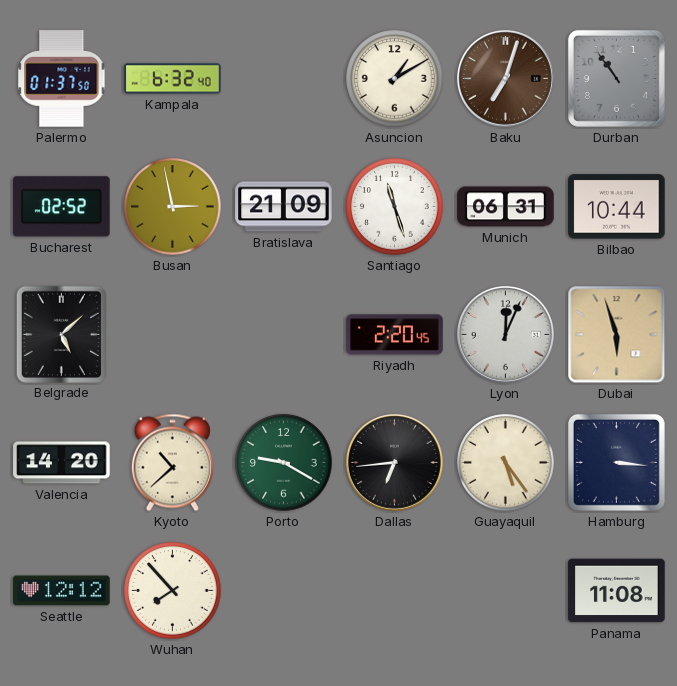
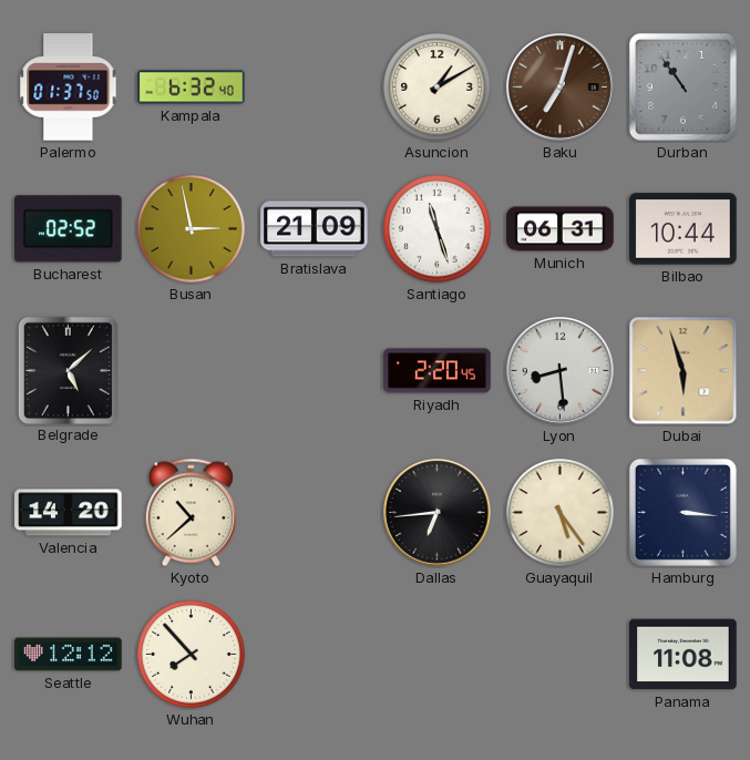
Lyon: 12:04 -> 8:29 (559, 370)
Porto: 9:20 -> none (284, 463)
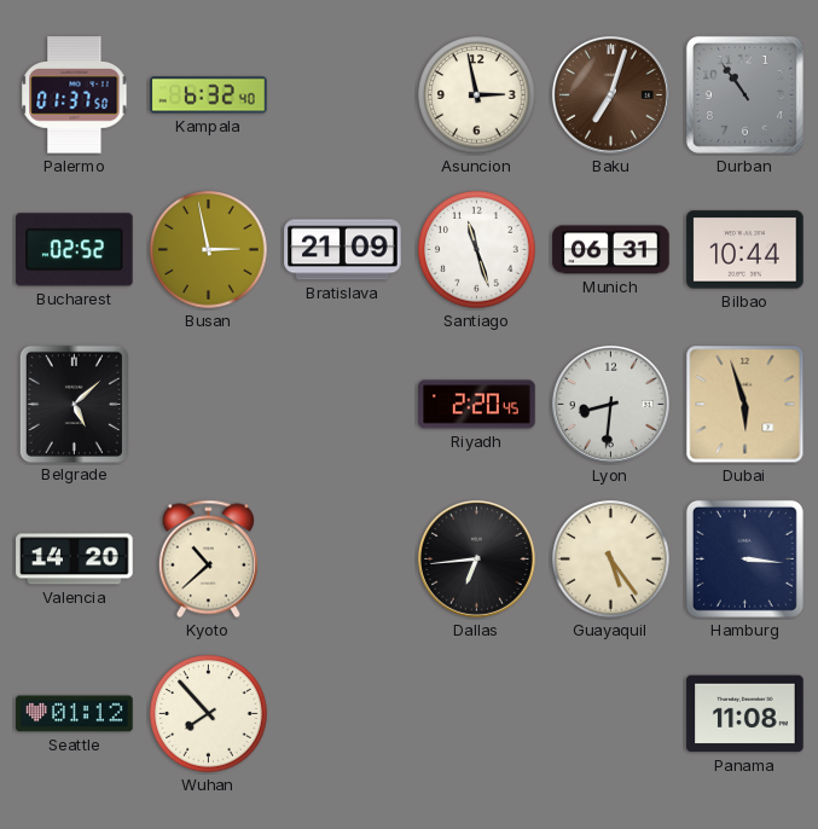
Asuncion: 1:10 -> 2:58 (477, 95)
Lyon: 8:29 -> 8:31 (610, 404)
Seattle: 12:12 -> 01:12 (75, 714)
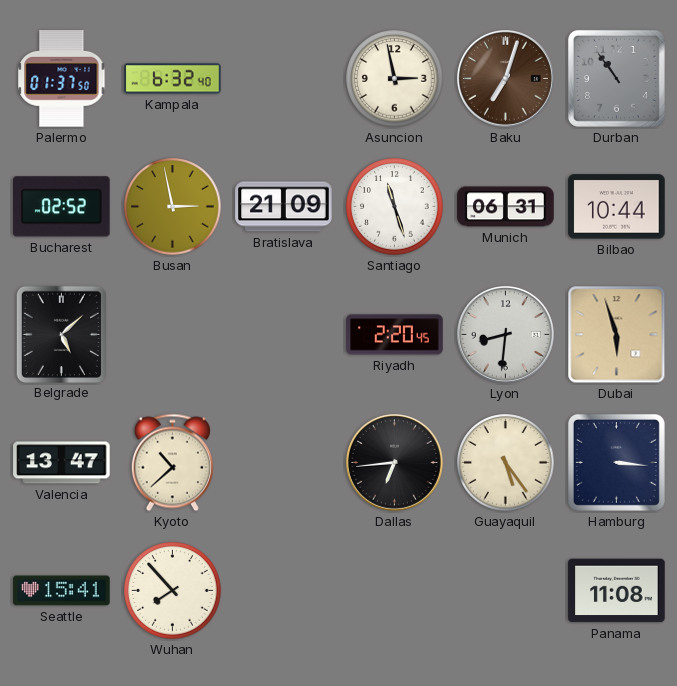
Valencia: 14:20 -> 13:47 (62, 463)
Seattle: 01:12 -> 15:41 (62, 591)
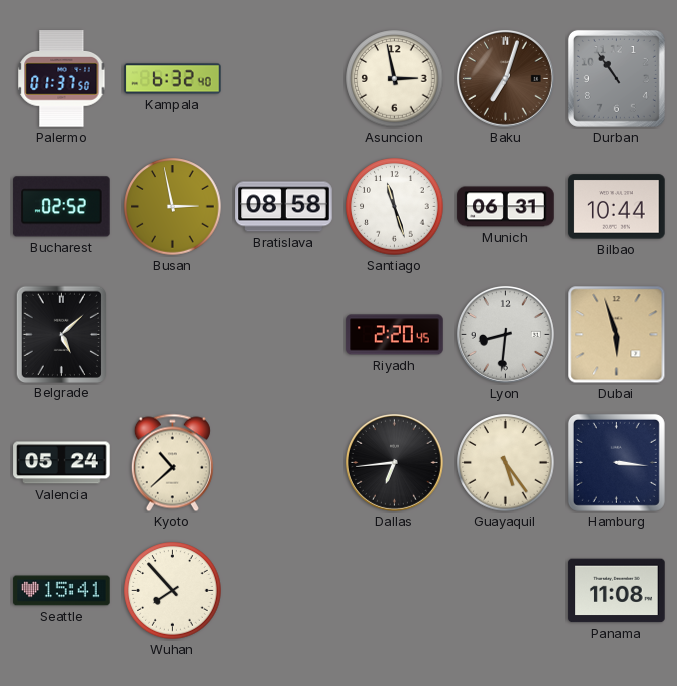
Bratislava: 21:09 -> 08:58 (284, 207)
Valencia: 13:47 -> 05:24 (62, 463)
